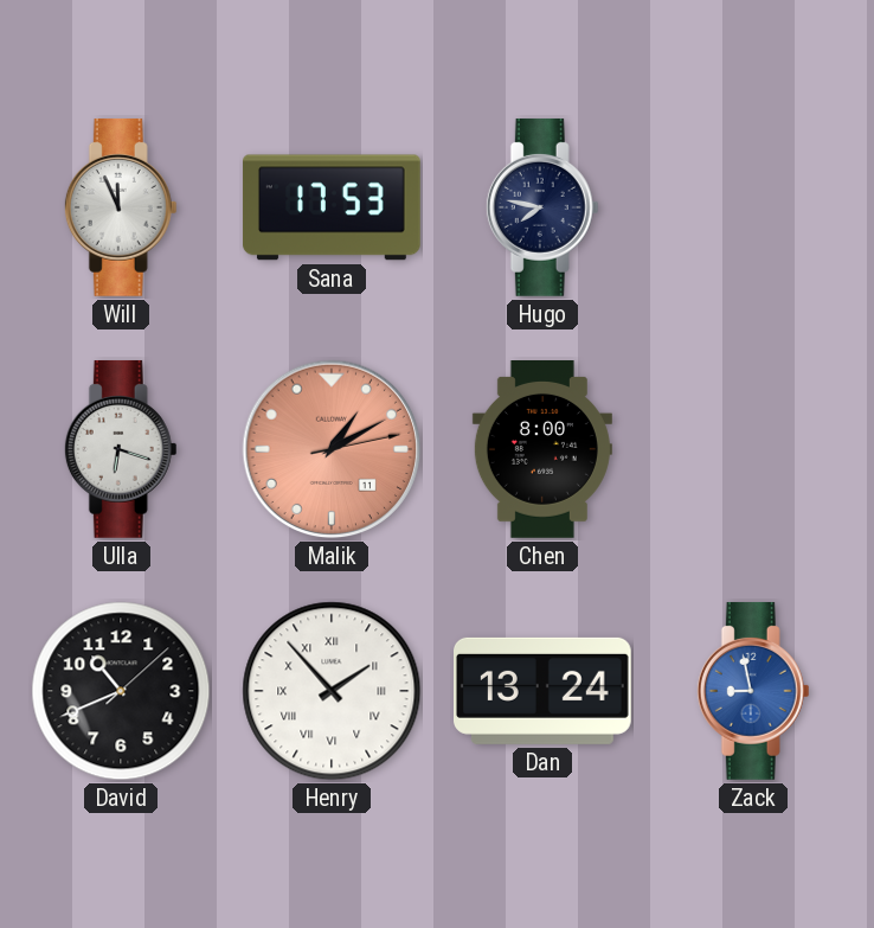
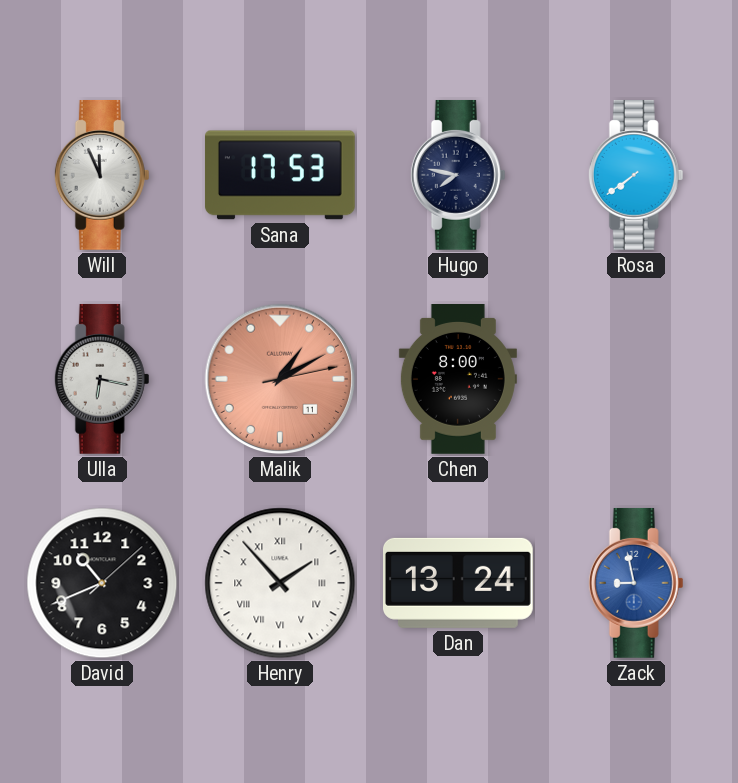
Rosa: none -> 7:39 (636, 175)
Ulla: 6:18 -> 6:17 (102, 379)
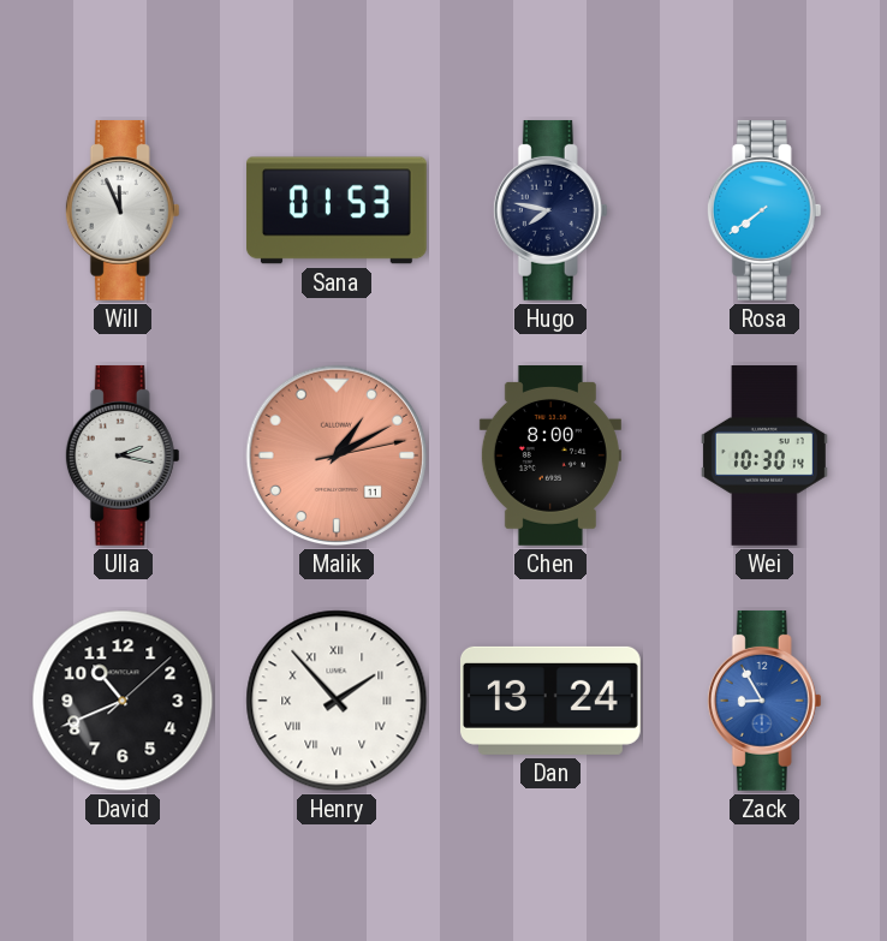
Sana: 17:53 -> 01:53 (337, 210)
Ulla: 6:17 -> 2:17 (123, 455)
Wei: none -> 10:30 (764, 457)
Zack: 8:58 -> 8:55 (764, 701)
